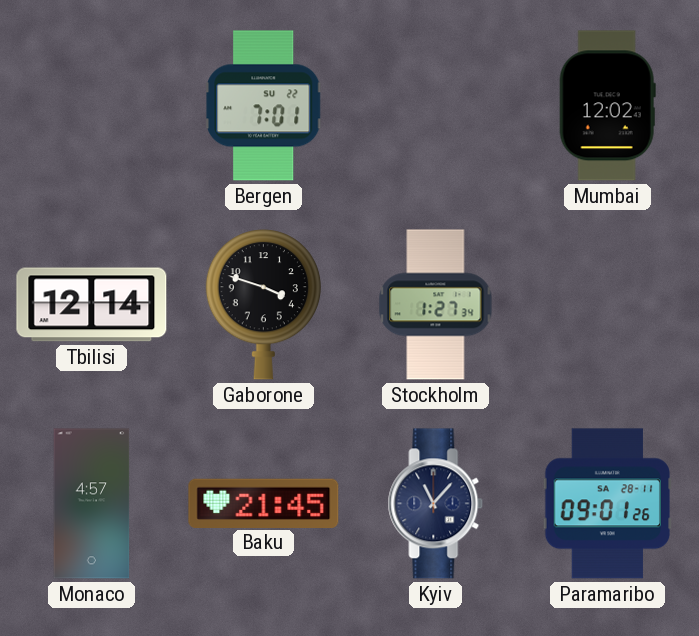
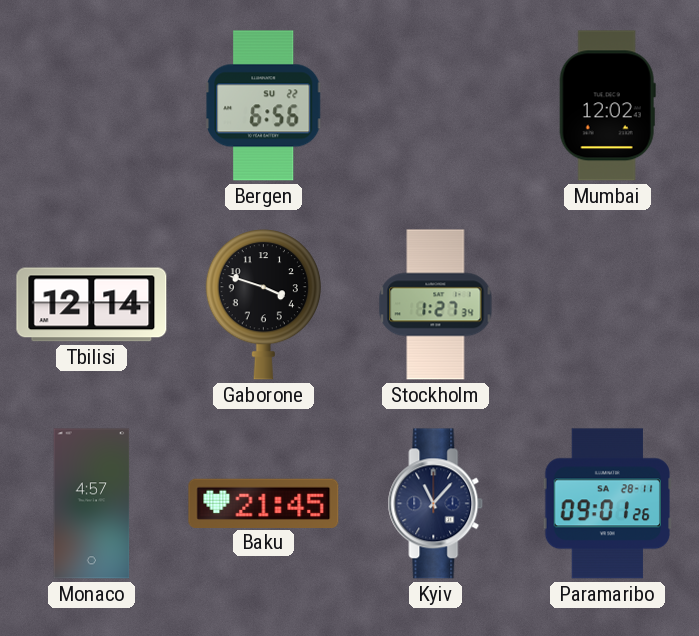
Bergen: 7:01 -> 6:56 (264, 106)
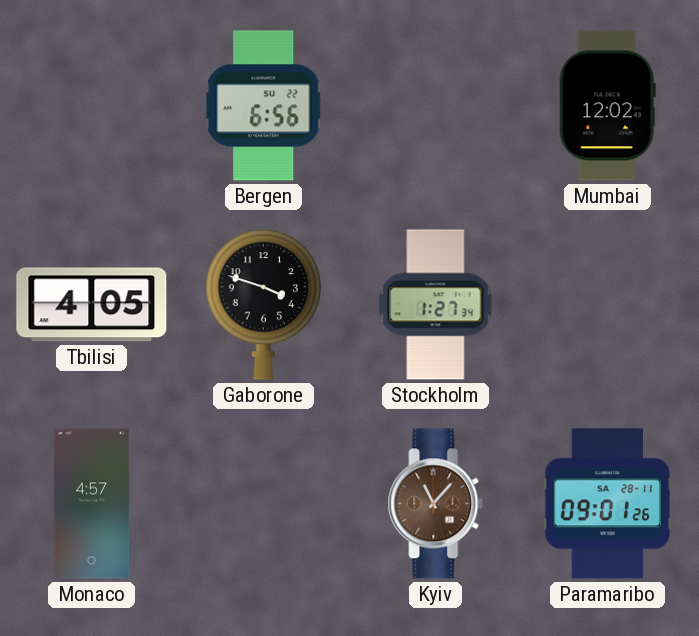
Tbilisi: 12:14 -> 4:05 (92, 305)
Baku: 21:45 -> none (264, 503)
Kyiv dial: navy -> brown (436, 504)
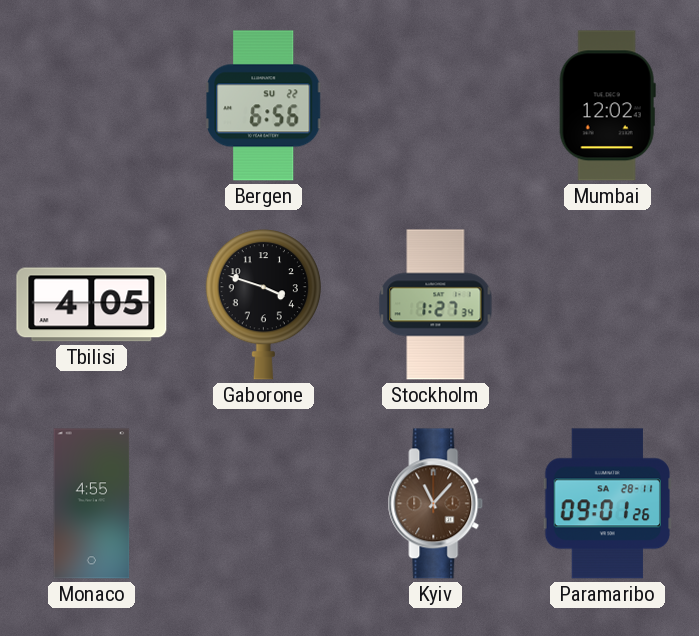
Monaco: 4:57 -> 4:55 (92, 504)
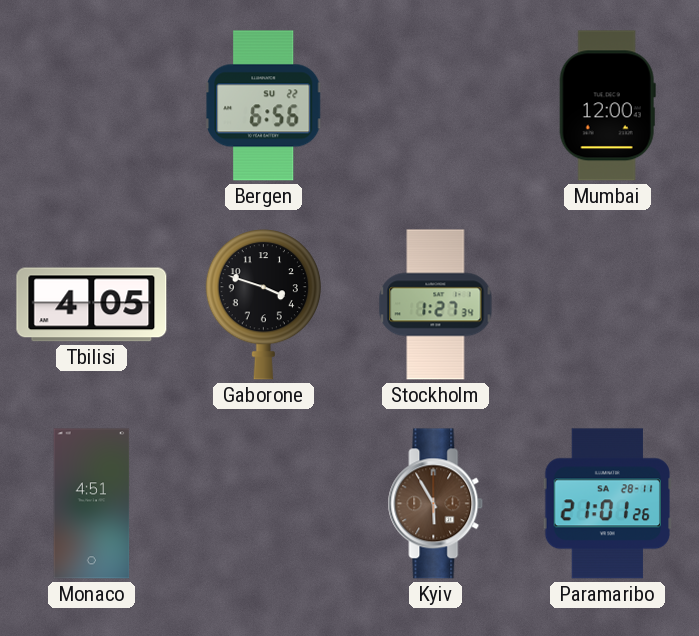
Mumbai: 12:02 -> 12:00 (607, 106)
Monaco: 4:55 -> 4:51 (92, 504)
Kyiv: 11:07 -> 5:55 (436, 504)
Paramaribo: 09:01 -> 21:01 (607, 504)
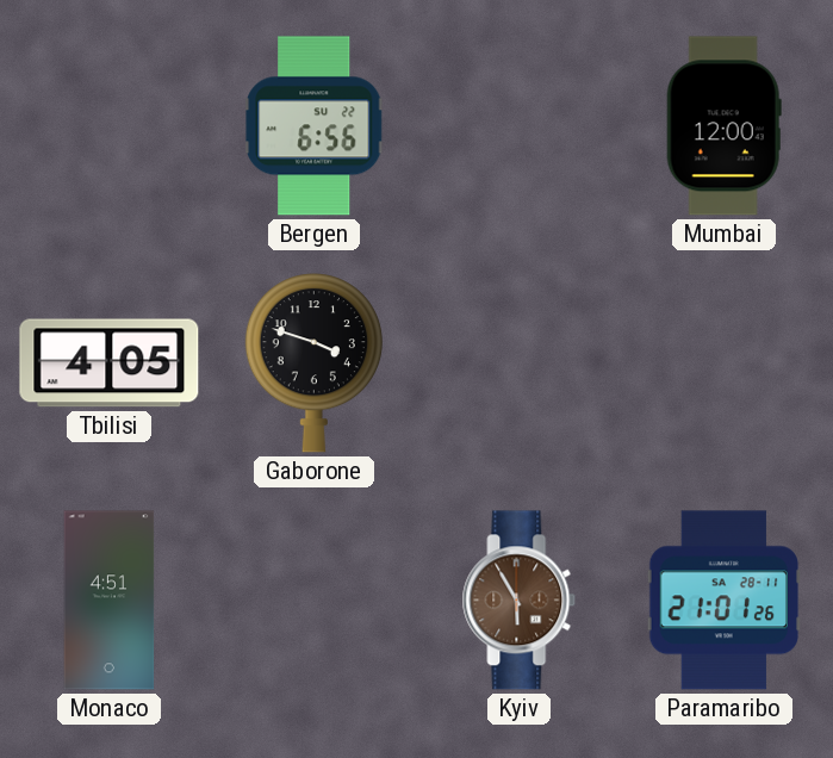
Stockholm: 1:27 -> none (436, 305)
